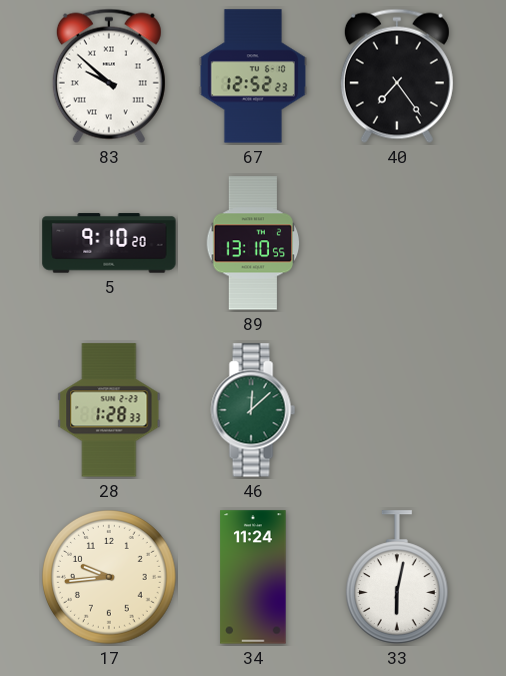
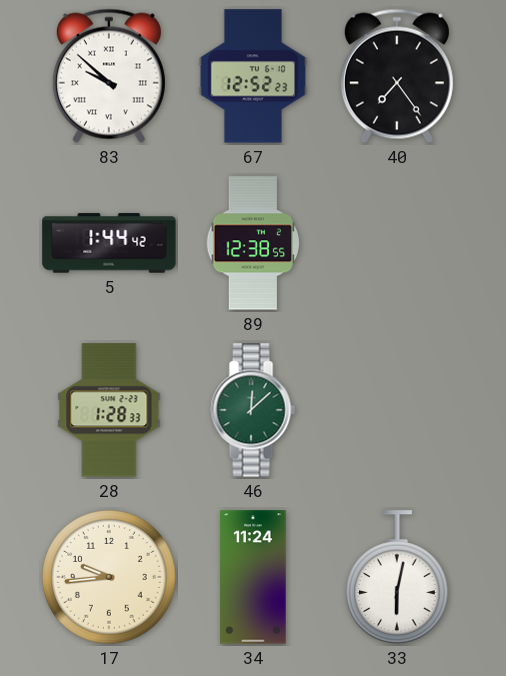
5: 9:10 -> 1:44 (109, 243)
89: 13:10 -> 12:38 (253, 243)
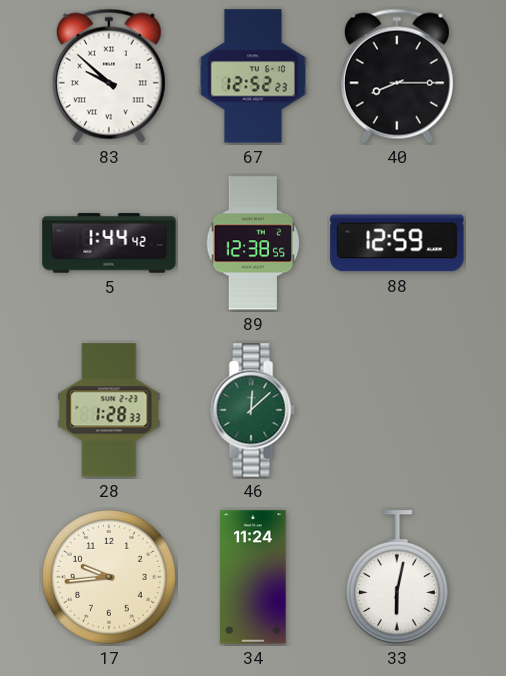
40: 7:24 -> 8:15 (397, 76)
88: none -> 12:59 (397, 243)
